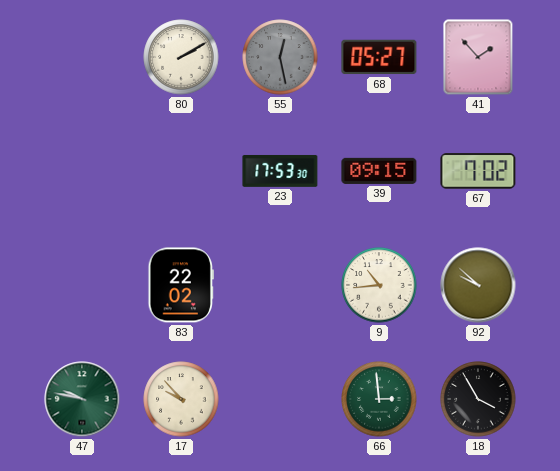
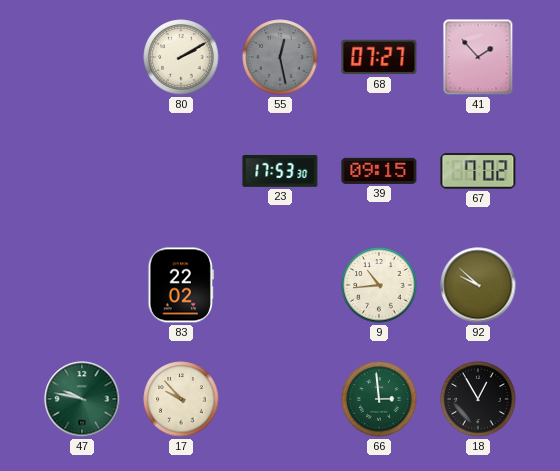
68: 05:27 -> 07:27 (379, 57)
18: 3:55 -> 12:55 (478, 399)
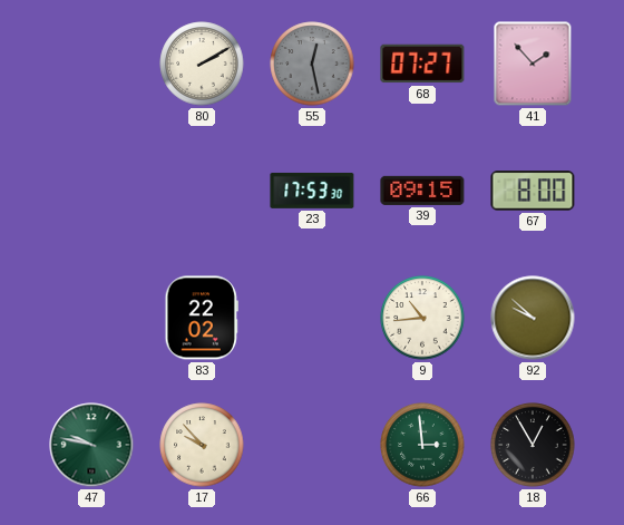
67: 7:02 -> 8:00 (533, 191)
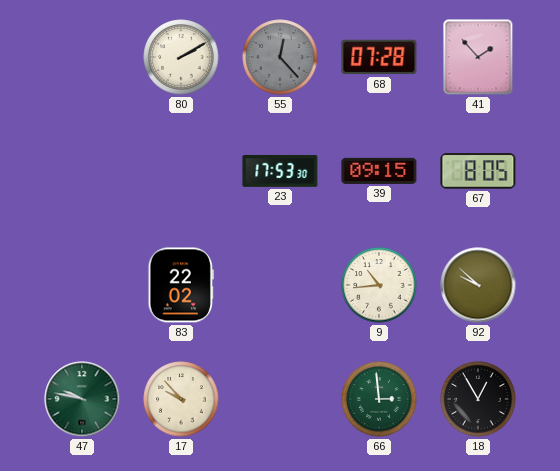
55: 12:28 -> 12:23 (280, 57)
68: 07:27 -> 07:28 (379, 57)
67: 8:00 -> 8:05 (478, 171)
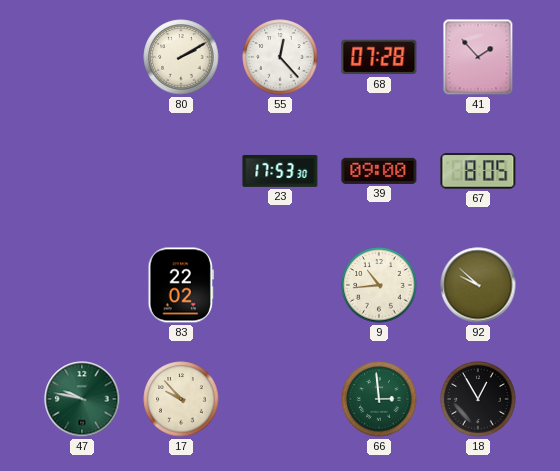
55 dial: grey -> white (280, 57)
39: 09:15 -> 09:00 (379, 171)
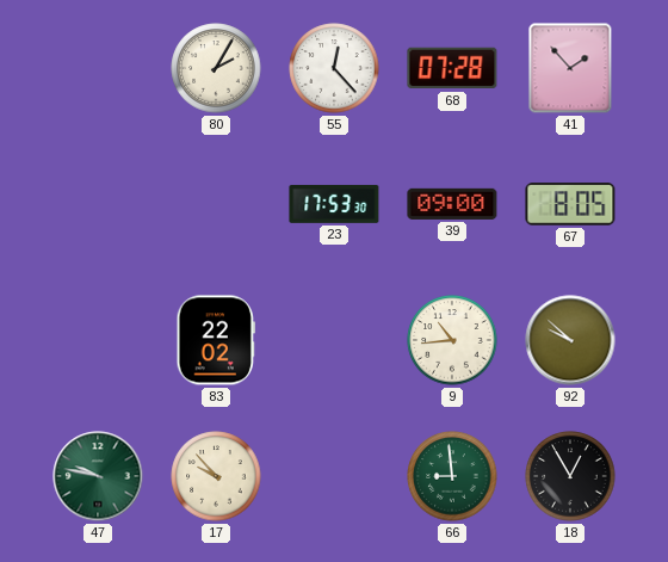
80: 2:10 -> 2:05 (216, 68)
66: 2:59 -> 8:59 (452, 476)
